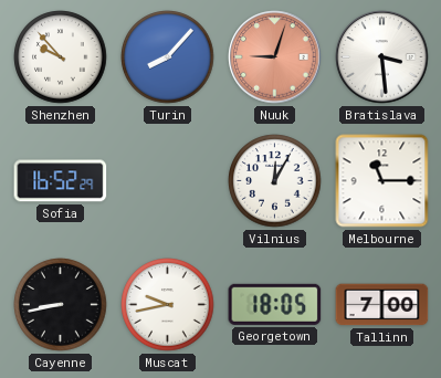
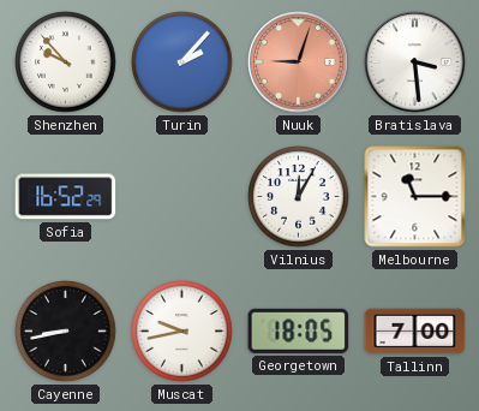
Turin: 8:07 -> 2:07 (182, 62)
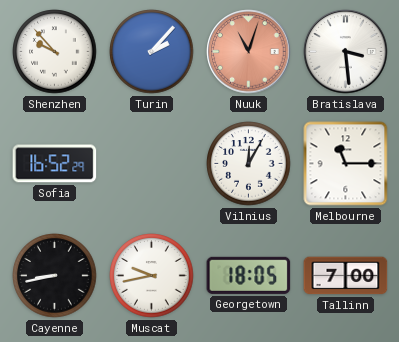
Nuuk: 9:03 -> 11:03 (249, 52)
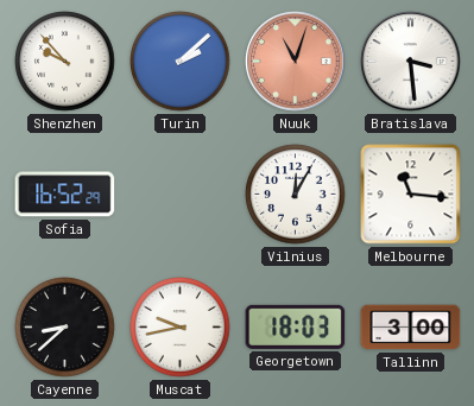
Turin: 2:07 -> 2:08 (181, 62)
Melbourne: 11:15 -> 11:16 (411, 195)
Cayenne: 8:43 -> 8:38 (65, 328)
Georgetown: 18:05 -> 18:03 (296, 326)
Tallinn: 7:00 -> 3:00 (411, 328)
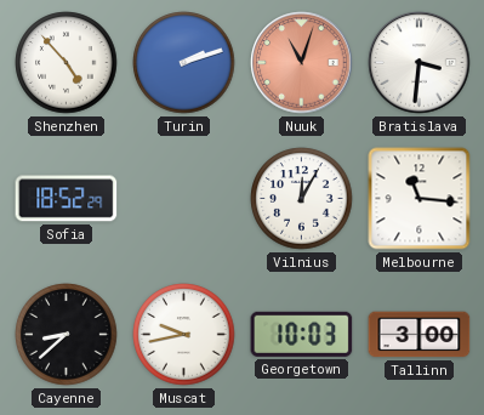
Shenzhen: 9:53 -> 4:53 (67, 63)
Turin: 2:08 -> 2:12 (184, 63)
Bratislava: 3:29 -> 3:31 (420, 63)
Sofia: 16:52 -> 18:52 (67, 199)
Georgetown: 18:03 -> 10:03 (302, 334)
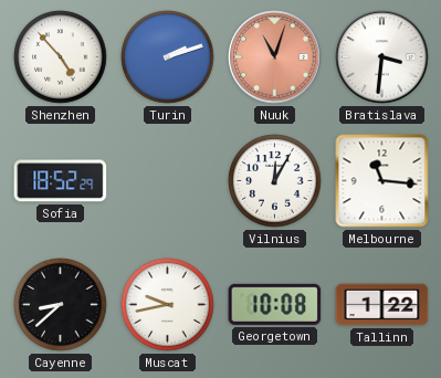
Georgetown: 10:03 -> 10:08 (275, 304)
Tallinn: 3:00 -> 1:22 (382, 305)
